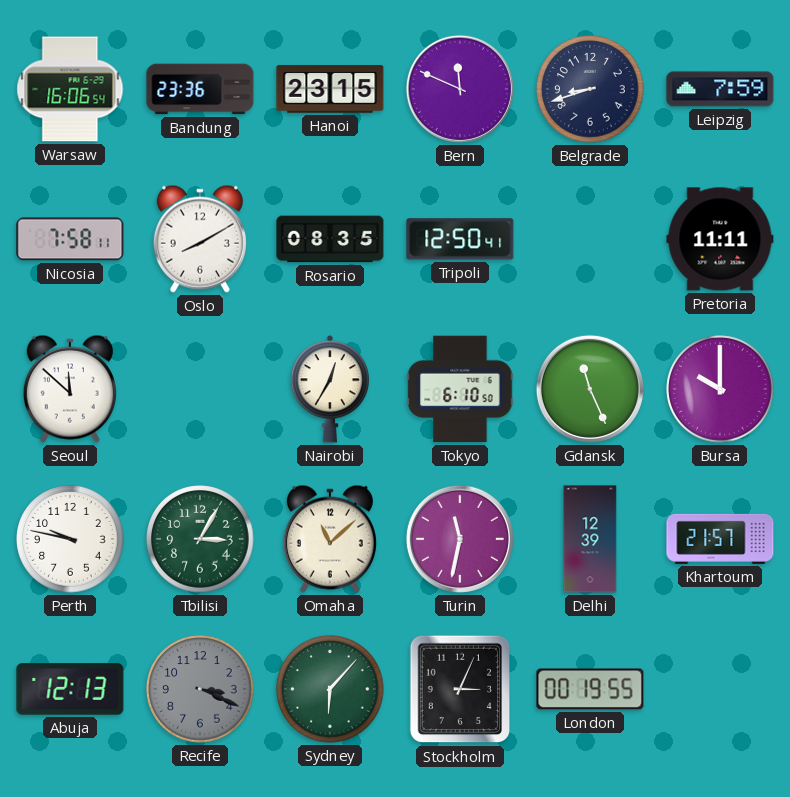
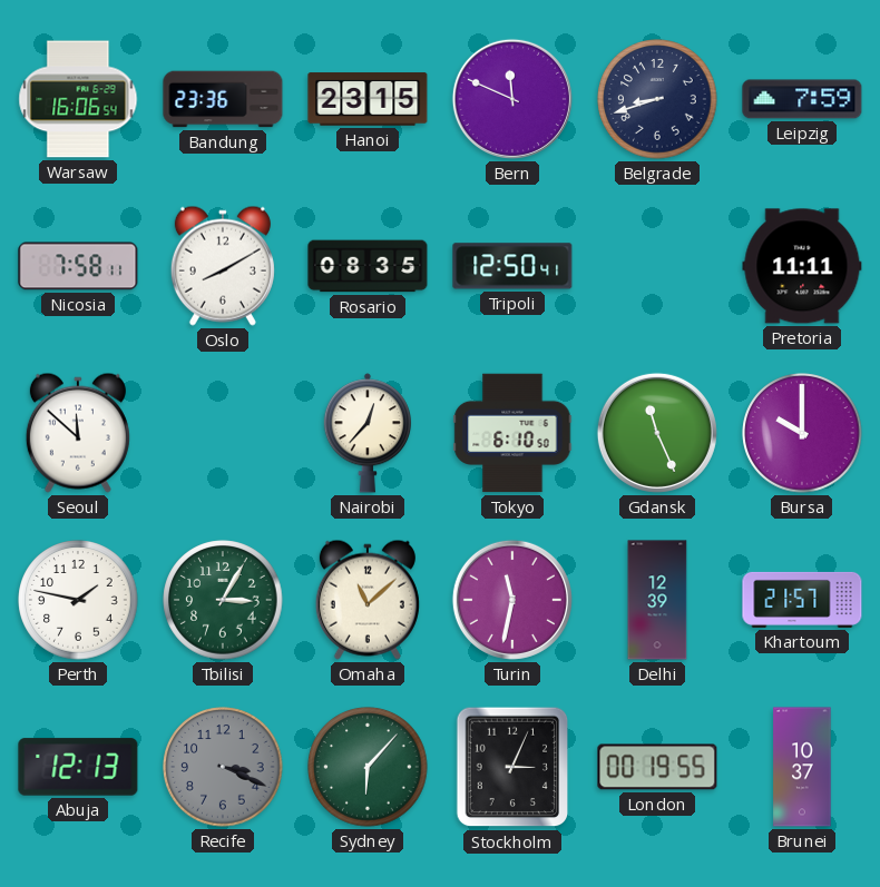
Nairobi: 12:35 -> 12:37 (366, 433)
Perth: 9:47 -> 1:47 (78, 600)
Brunei: none -> 10:37 (802, 767)
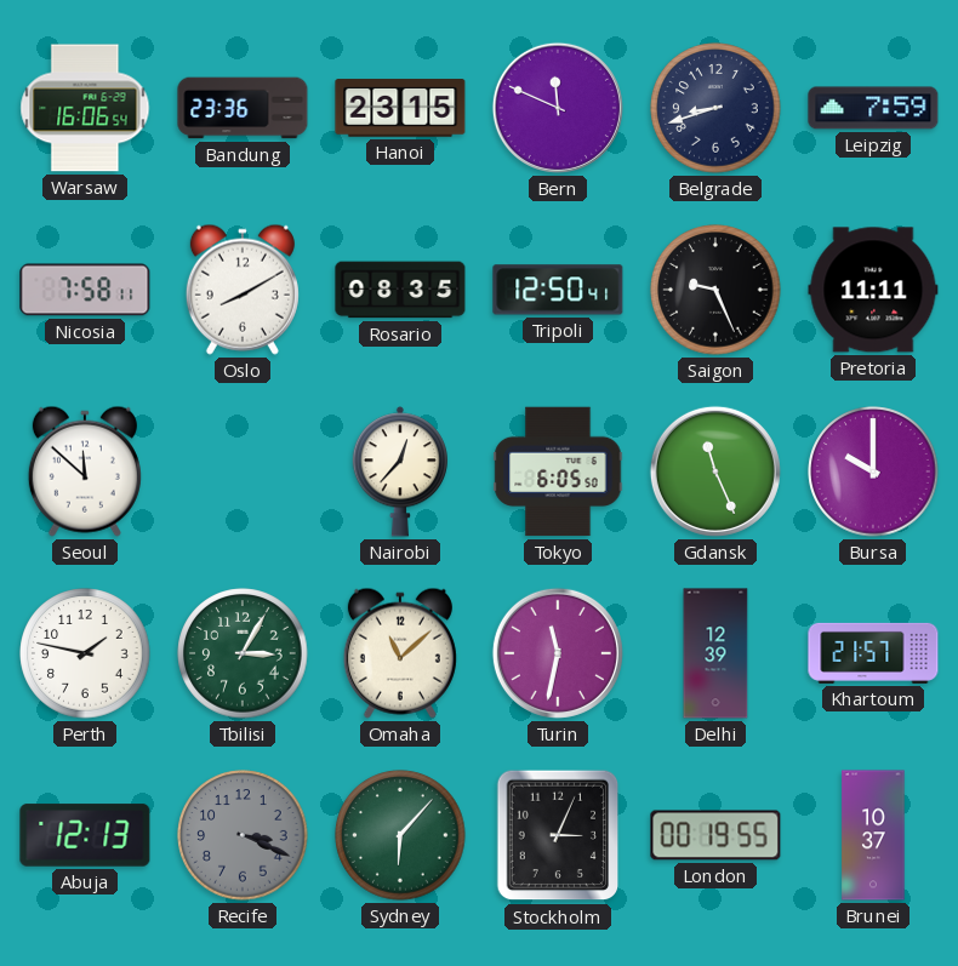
Saigon: none -> 9:26 (715, 290)
Tokyo: 6:10 -> 6:05 (558, 471)
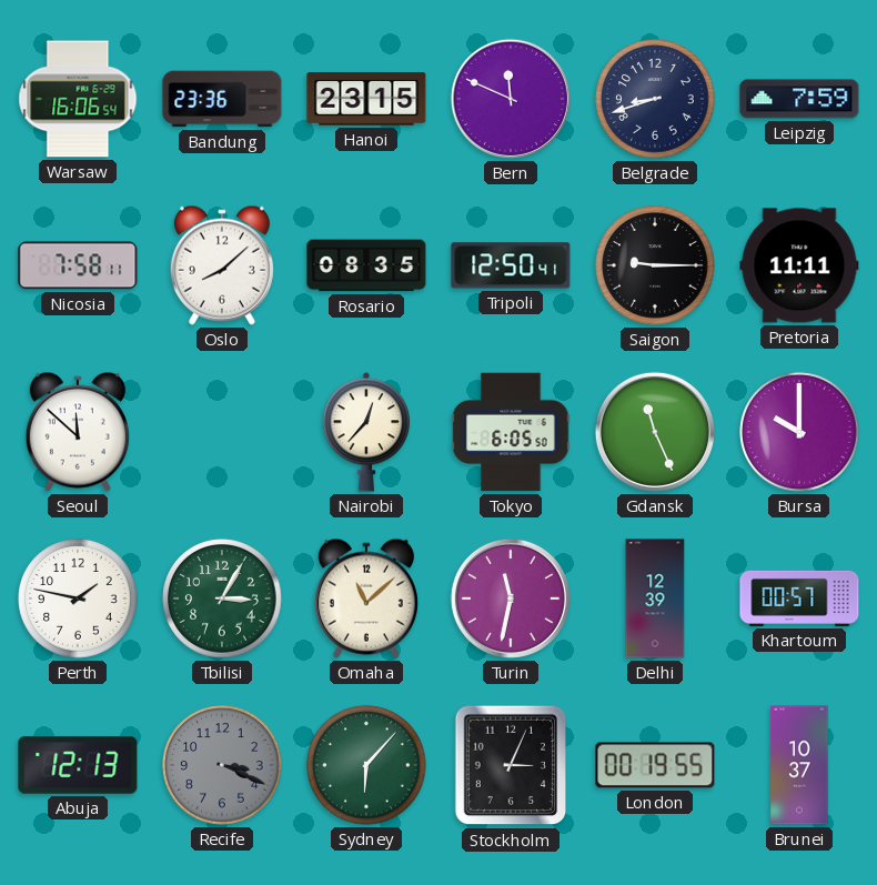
Oslo: 8:10 -> 8:08 (222, 265)
Saigon: 9:26 -> 9:15 (655, 265)
Khartoum: 21:57 -> 00:57 (799, 599)
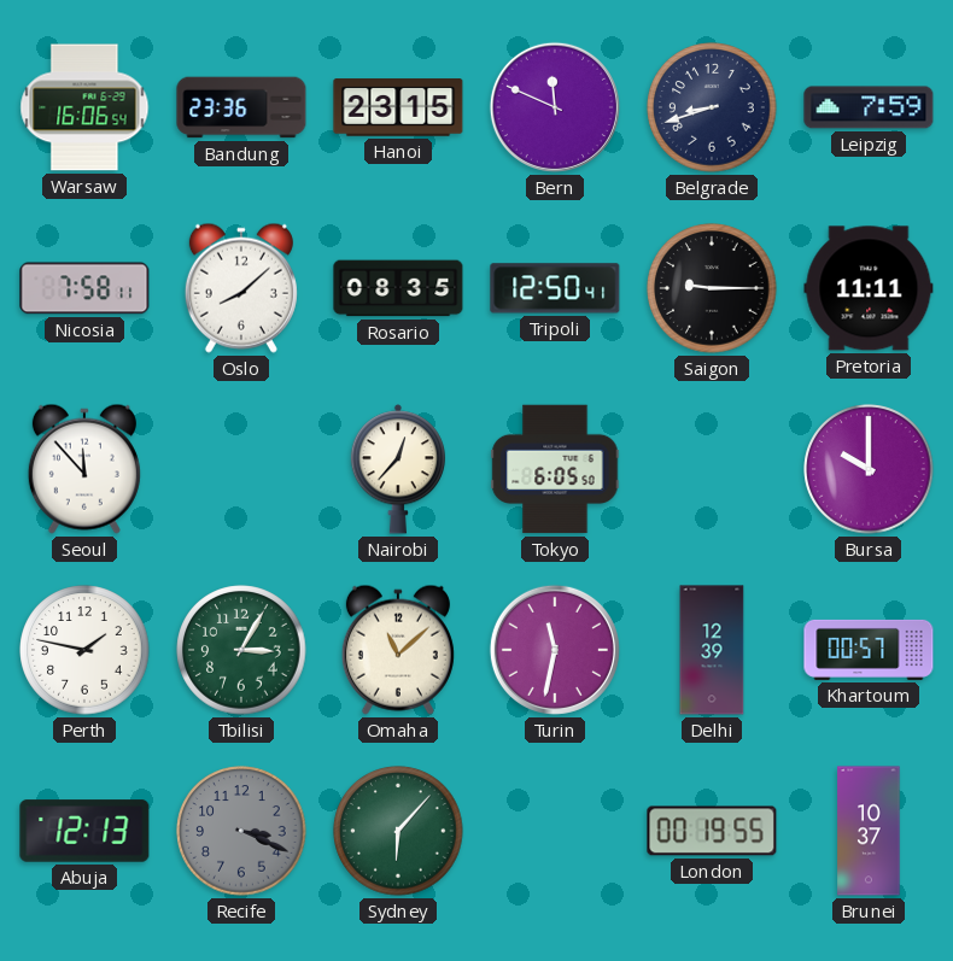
Seoul: 11:52 -> 11:53 (84, 469)
Gdansk: 11:26 -> none (655, 432)
Stockholm: 3:04 -> none (511, 765)
